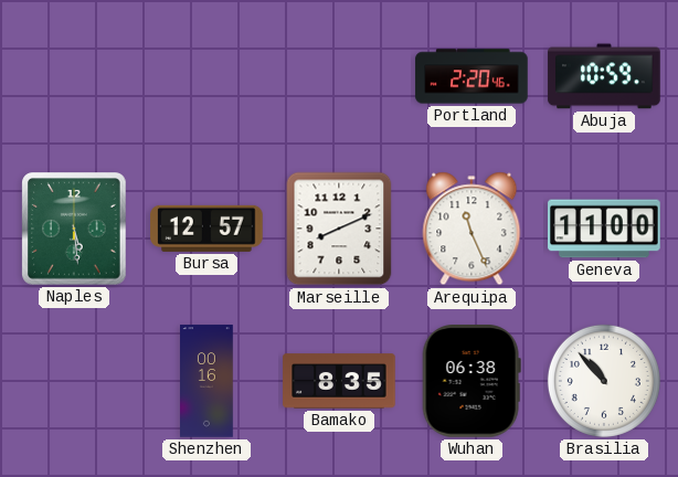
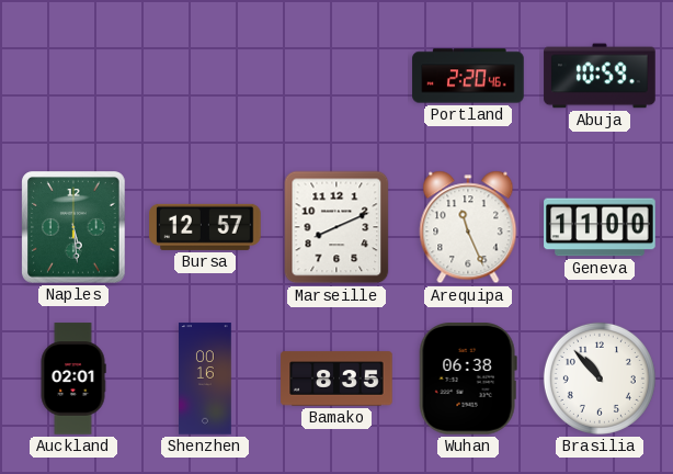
Auckland: none -> 02:01 (73, 379)
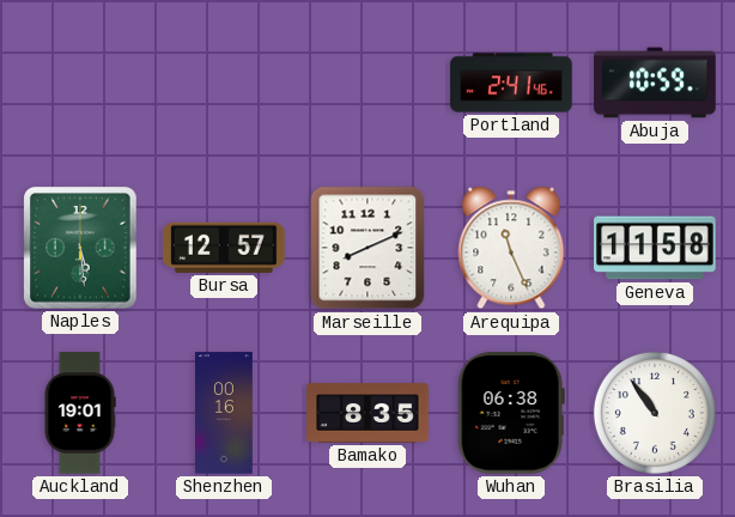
Portland: 2:20 -> 2:41 (511, 83)
Geneva: 11:00 -> 11:58 (655, 248)
Auckland: 02:01 -> 19:01 (80, 413)
Brasilia: 10:53 -> 10:54 (655, 413)
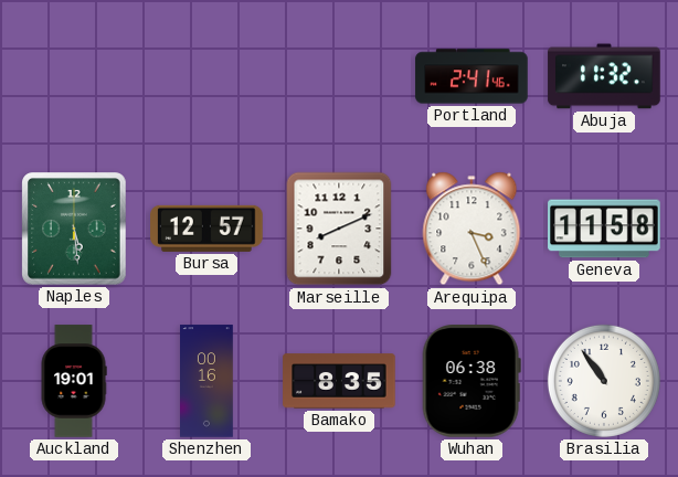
Abuja: 10:59 -> 11:32 (604, 76)
Arequipa: 11:26 -> 3:26 (472, 229)
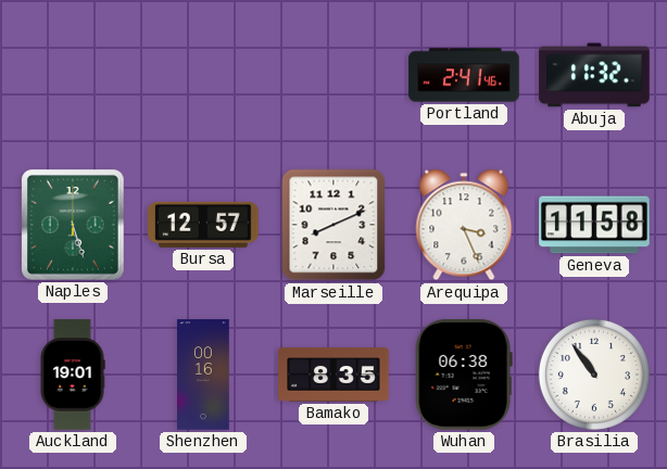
Naples: 5:29 -> 5:27 (73, 225)
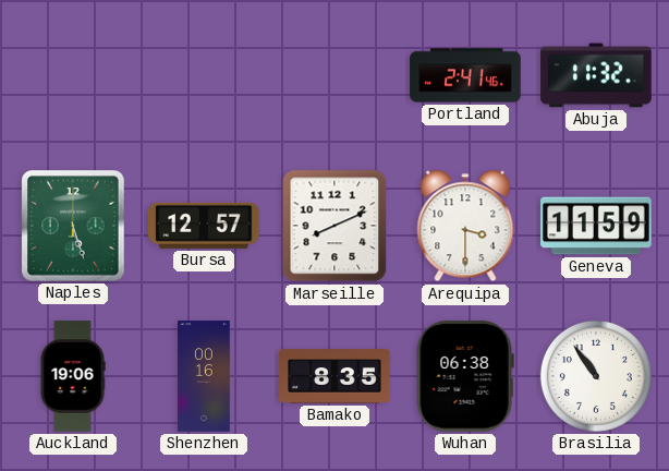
Arequipa: 3:26 -> 3:30 (465, 226)
Geneva: 11:58 -> 11:59 (596, 226)
Auckland: 19:01 -> 19:06 (73, 376)
